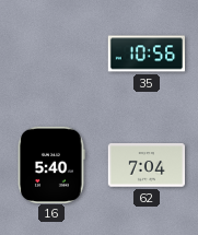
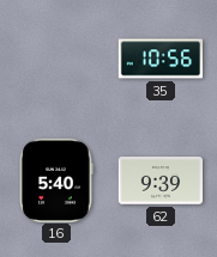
62: 7:04 -> 9:39 (159, 180)
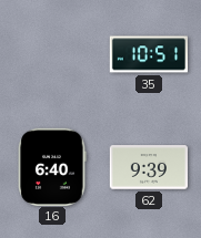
35: 10:56 -> 10:51 (148, 54)
16: 5:40 -> 6:40 (52, 166)
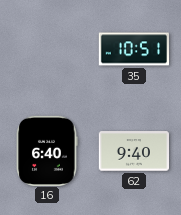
62: 9:39 -> 9:40 (133, 151)
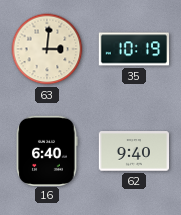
63: none -> 3:01 (47, 49)
35: 10:51 -> 10:19 (133, 49)
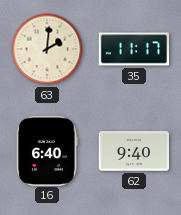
63: 3:01 -> 2:01 (47, 49)
35: 10:19 -> 11:17 (133, 49)
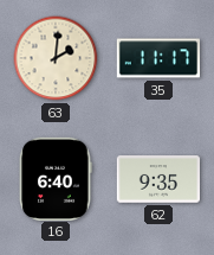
62: 9:40 -> 9:35 (157, 179)
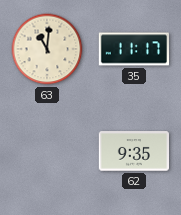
63: 2:01 -> 11:01 (47, 49)
16: 6:40 -> none (56, 178)
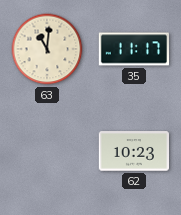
62: 9:35 -> 10:23 (133, 151)
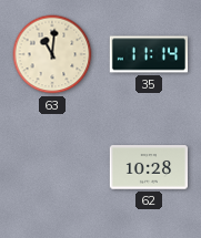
35: 11:17 -> 11:14 (148, 54)
62: 10:23 -> 10:28 (148, 167)
